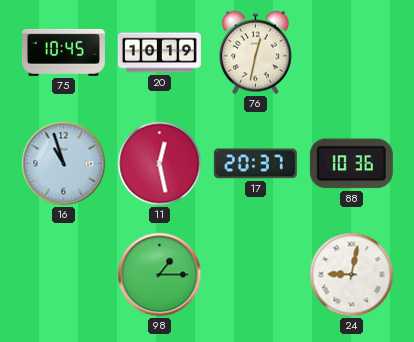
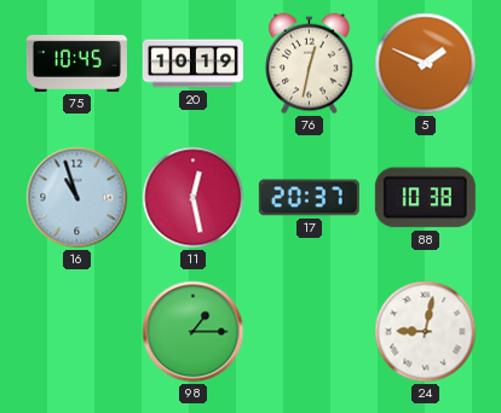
5: none -> 1:49 (426, 64)
88: 10:36 -> 10:38 (425, 198)
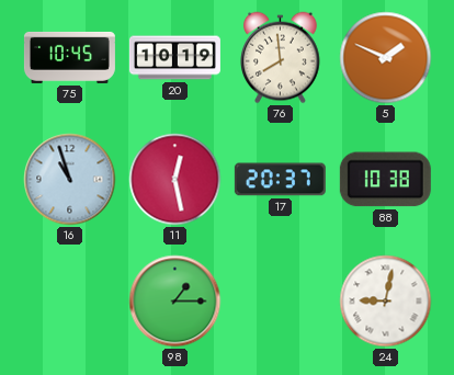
76: 12:32 -> 7:59 (281, 58)
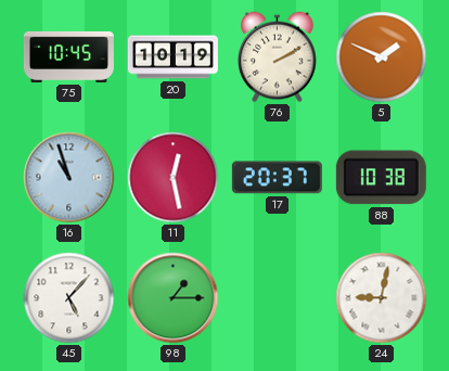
76: 7:59 -> 2:10 (278, 57)
45: none -> 5:07 (69, 298)
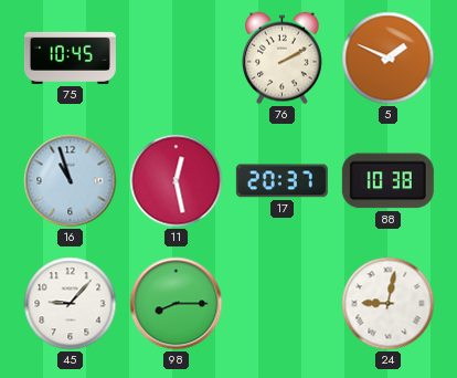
20: 10:19 -> none (172, 57)
45: 5:07 -> 9:07 (71, 304)
98: 1:15 -> 8:15 (177, 304)
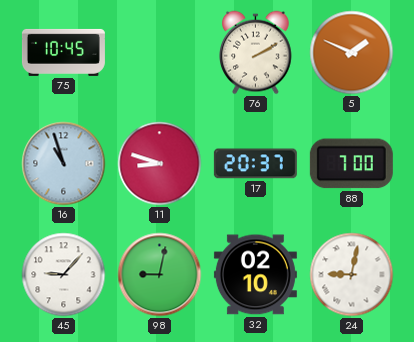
11: 12:28 -> 8:48 (160, 164)
88: 10:38 -> 7:00 (351, 164)
98: 8:15 -> 9:02 (160, 275)
32: none -> 02:10 (255, 275)
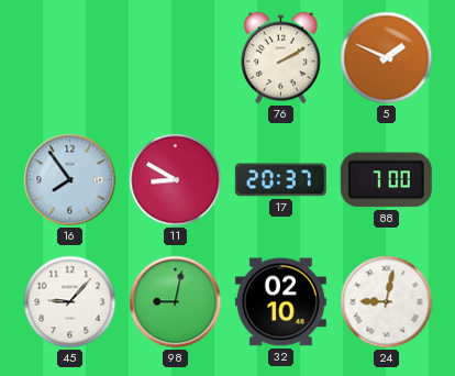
75: 10:45 -> none (63, 52)
16: 10:57 -> 7:54 (70, 180)
11: 8:48 -> 8:50 (176, 180)
